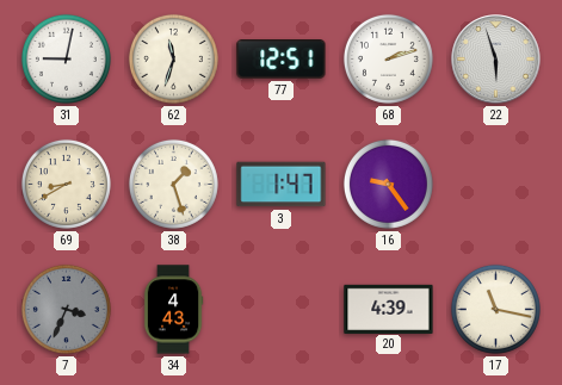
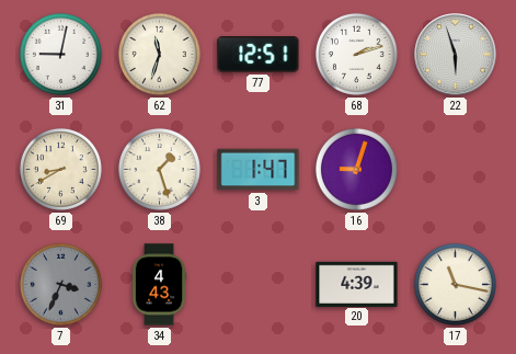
16: 9:24 -> 9:03 (356, 169)
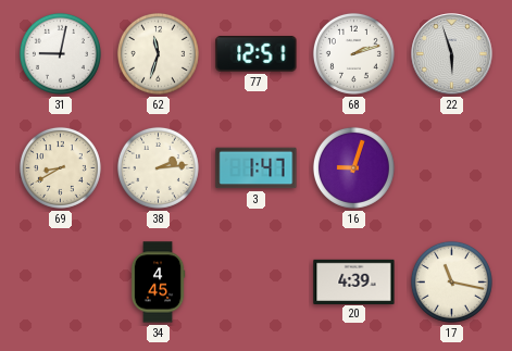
38: 1:27 -> 2:14 (158, 167)
7: 3:34 -> none (60, 284)
34: 4:43 -> 4:45 (158, 283)
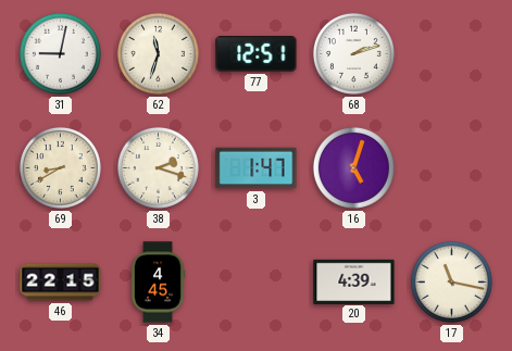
22: 5:57 -> none (452, 54)
38: 2:14 -> 2:18 (158, 167)
16: 9:03 -> 5:03 (353, 167)
46: none -> 22:15 (61, 283)
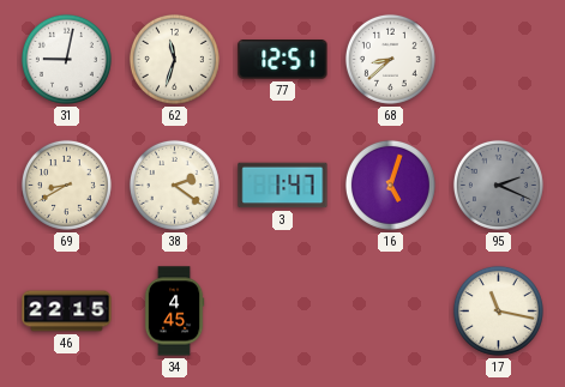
68: 2:12 -> 8:38 (390, 59)
38: 2:18 -> 2:21 (174, 185)
95: none -> 2:19 (498, 185)
20: 4:39 -> none (354, 281)
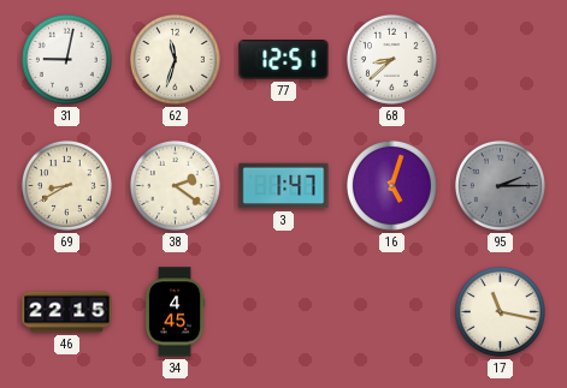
95: 2:19 -> 2:15 (500, 185)
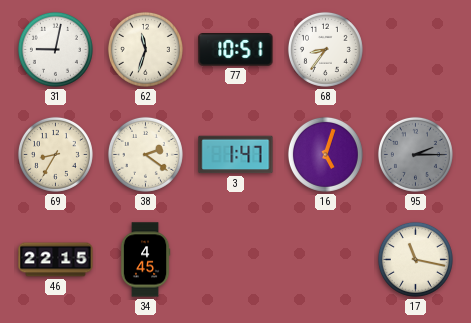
77: 12:51 -> 10:51 (236, 50)
68: 8:38 -> 8:36 (325, 49)
69: 8:40 -> 8:35 (55, 154)
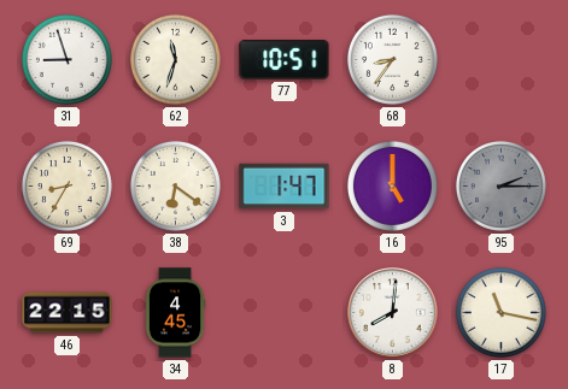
31: 9:02 -> 8:57 (66, 59)
38: 2:21 -> 6:21 (175, 185)
16: 5:03 -> 5:00 (392, 185)
8: none -> 8:01 (393, 313)
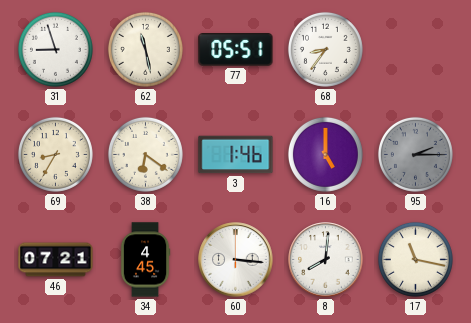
62: 11:33 -> 11:28 (145, 49)
77: 10:51 -> 05:51 (236, 50)
3: 1:47 -> 1:46 (236, 155)
46: 22:15 -> 07:21 (56, 260)
60: none -> 3:16 (236, 260)
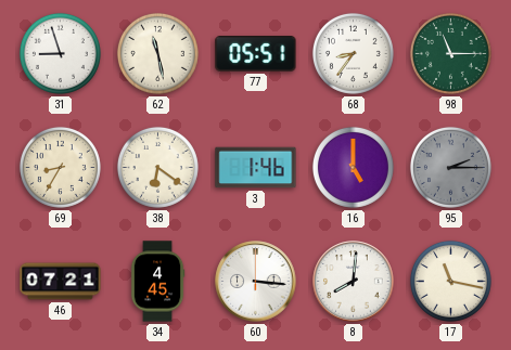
98: none -> 11:15 (450, 53)
